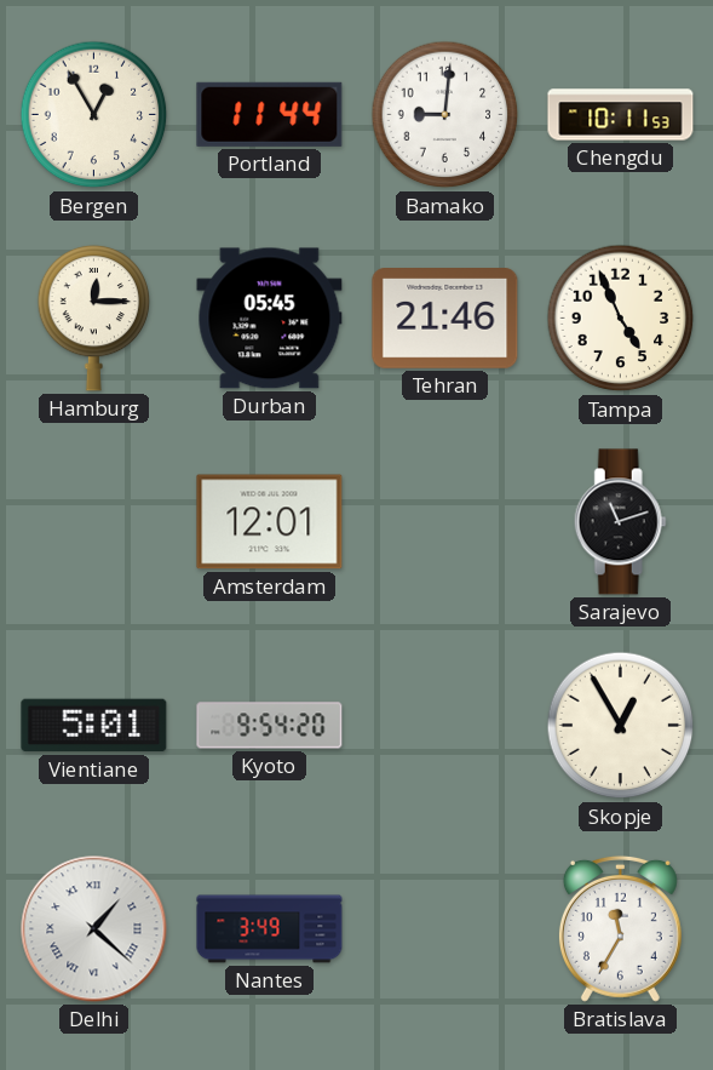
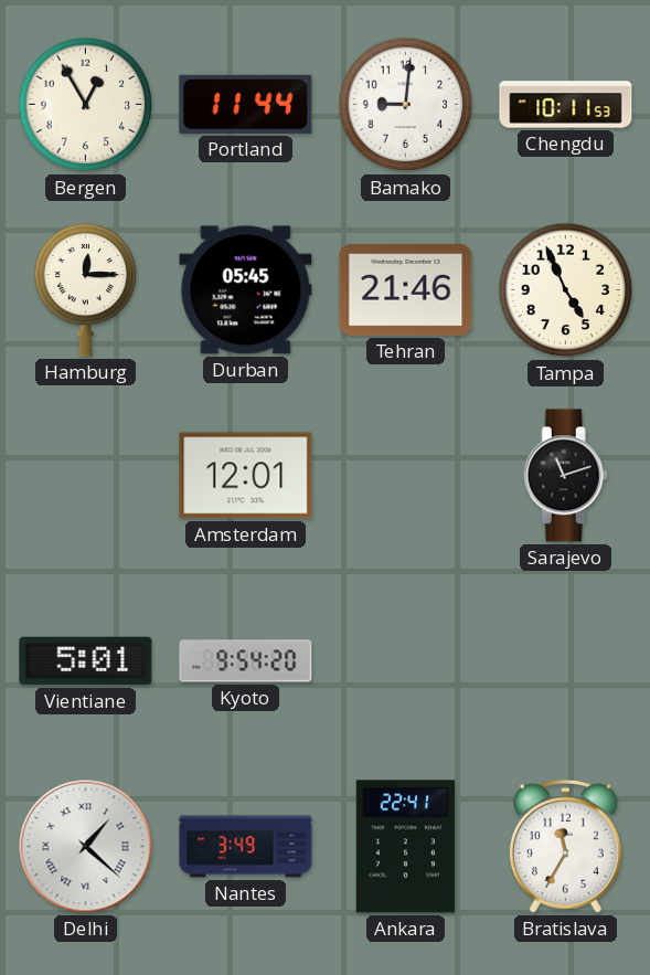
Skopje: 12:55 -> none (621, 726)
Ankara: none -> 22:41 (405, 847)
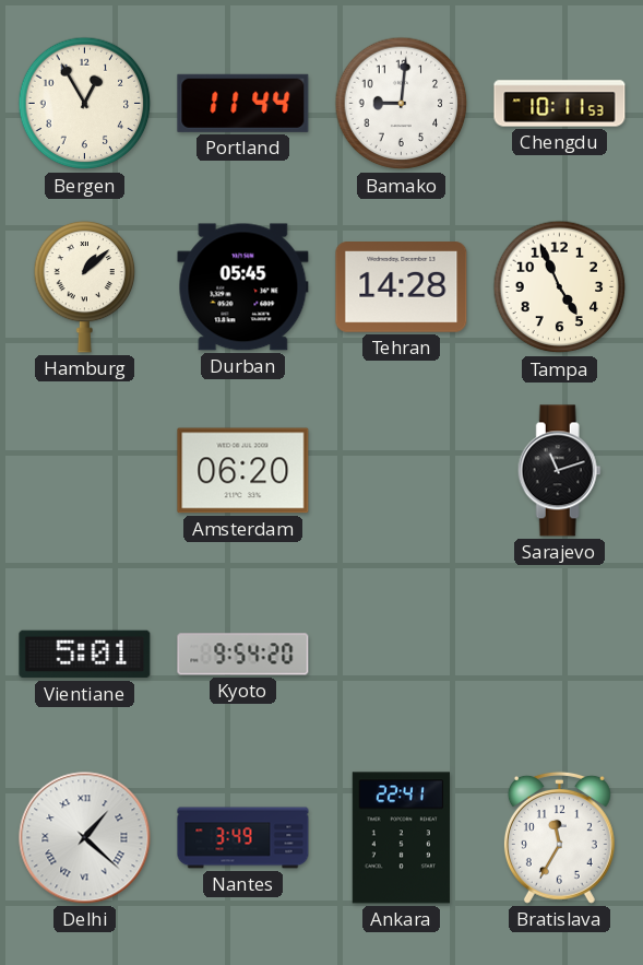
Hamburg: 12:15 -> 1:08 (85, 286)
Tehran: 21:46 -> 14:28 (402, 287)
Amsterdam: 12:01 -> 06:20 (243, 471)
